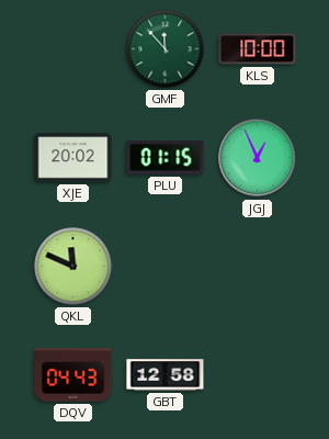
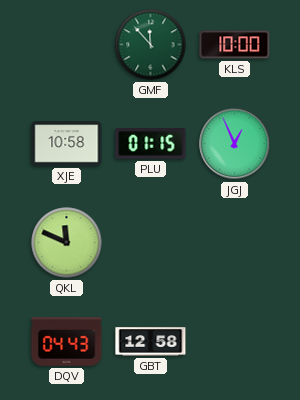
XJE: 20:02 -> 10:58 (67, 144)
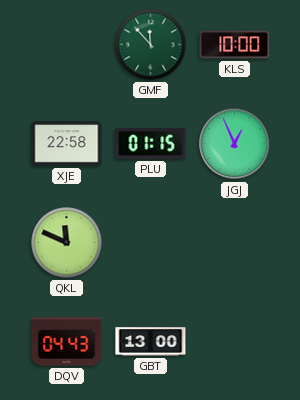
XJE: 10:58 -> 22:58 (67, 144)
GBT: 12:58 -> 13:00 (151, 342)
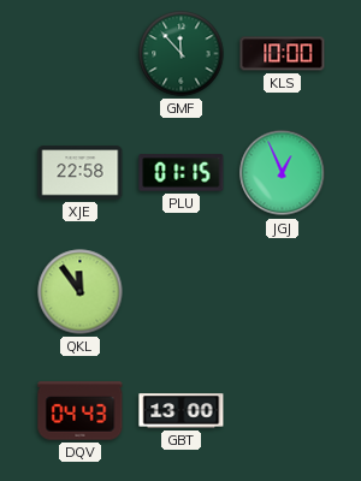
QKL: 11:49 -> 11:54 (81, 292)
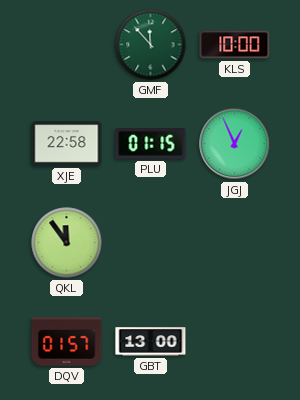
DQV: 04:43 -> 01:57 (67, 342)
